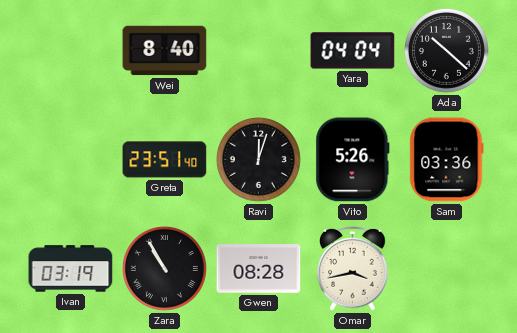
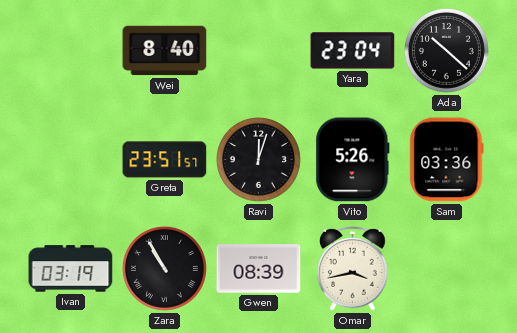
Yara: 04:04 -> 23:04 (353, 51)
Greta: 23:51:40 -> 23:51:57 (165, 160)
Gwen: 08:28 -> 08:39 (259, 269)
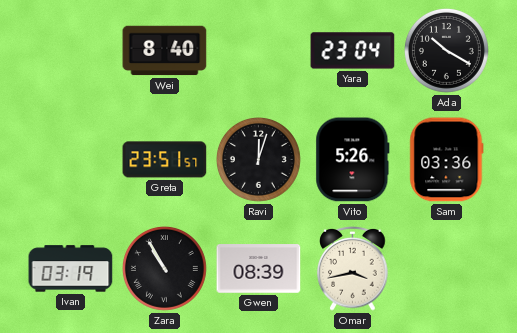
Ada: 10:22 -> 10:20 (446, 50)
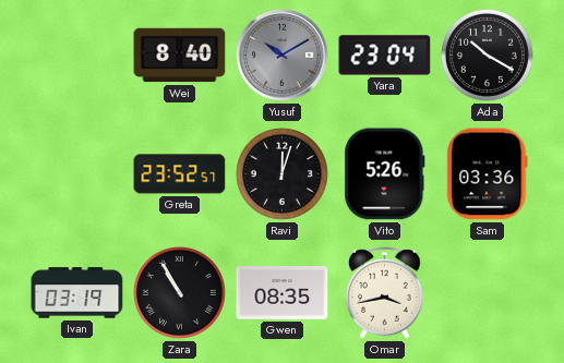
Yusuf: none -> 10:10 (283, 56)
Greta: 23:51 -> 23:52 (180, 174)
Gwen: 08:39 -> 08:35 (283, 293)
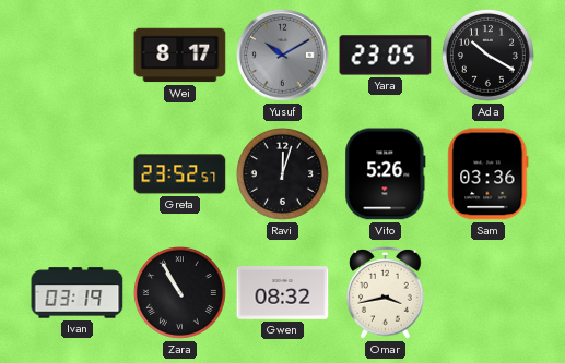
Wei: 8:40 -> 8:17 (180, 56)
Yara: 23:04 -> 23:05 (386, 56)
Gwen: 08:35 -> 08:32 (283, 293)
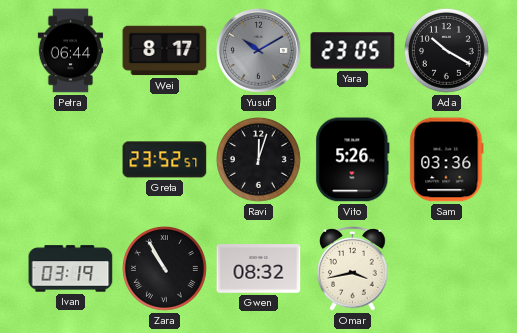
Petra: none -> 06:44 (71, 51)
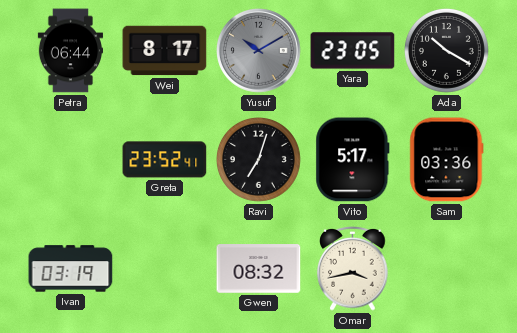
Greta: 23:52:57 -> 23:52:41 (165, 160)
Ravi: 12:03 -> 7:03 (258, 159)
Vito: 5:26 -> 5:17 (353, 160)
Zara: 10:55 -> none (164, 268)
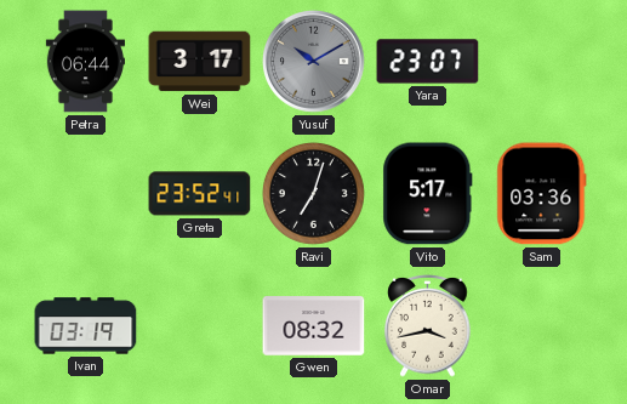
Wei: 8:17 -> 3:17 (200, 62)
Yara: 23:05 -> 23:07 (428, 62)
Ada: 10:20 -> none (446, 50)
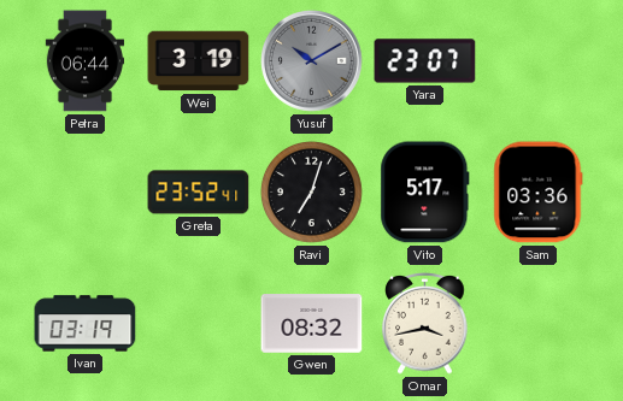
Wei: 3:17 -> 3:19 (199, 61)
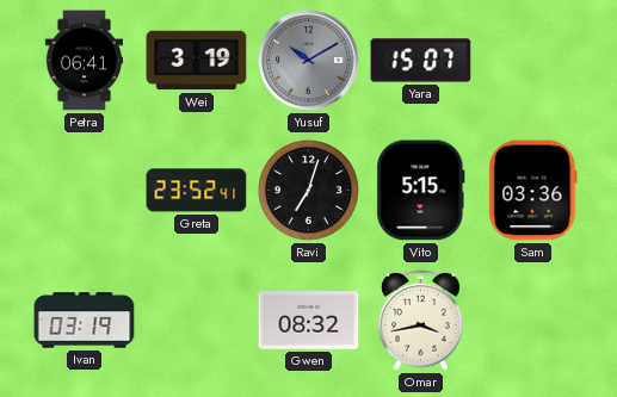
Petra: 06:44 -> 06:41 (85, 61)
Yara: 23:07 -> 15:07 (421, 61)
Vito: 5:17 -> 5:15 (421, 191)
